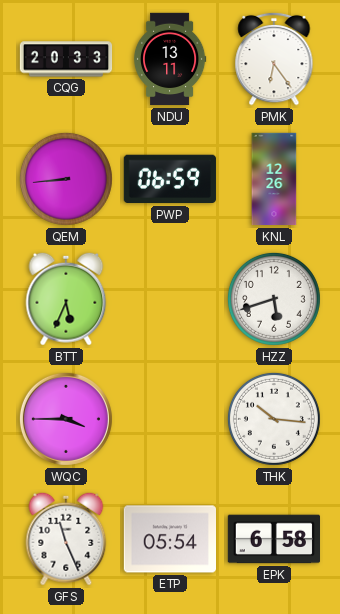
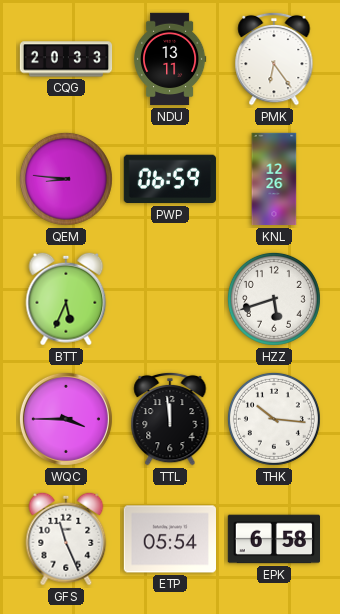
QEM: 8:44 -> 8:46 (66, 179)
TTL: none -> 11:59 (170, 419)
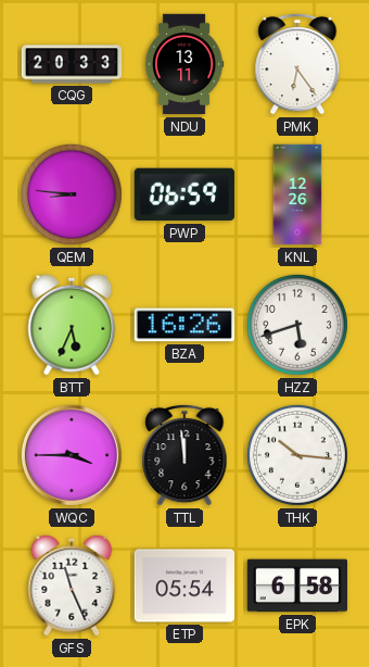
BZA: none -> 16:26 (184, 325)
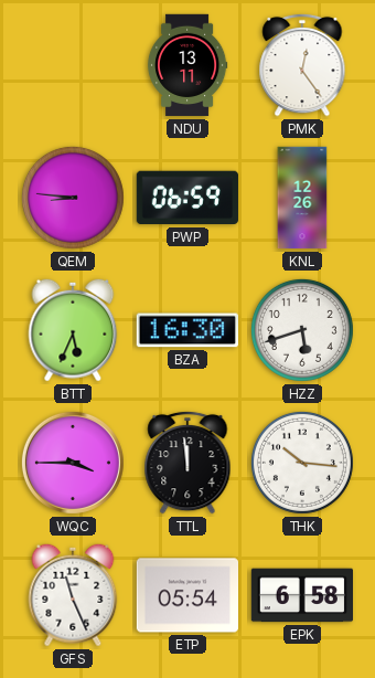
CQG: 20:33 -> none (72, 64)
PMK: 6:24 -> 12:24 (302, 65)
BZA: 16:26 -> 16:30 (187, 330)
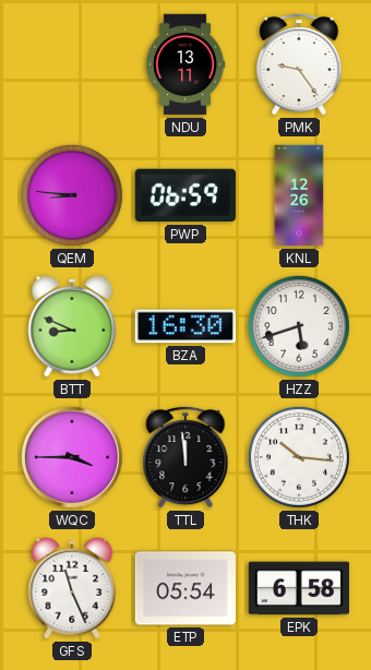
PMK: 12:24 -> 9:24 (299, 64)
BTT: 5:34 -> 8:49 (72, 326)
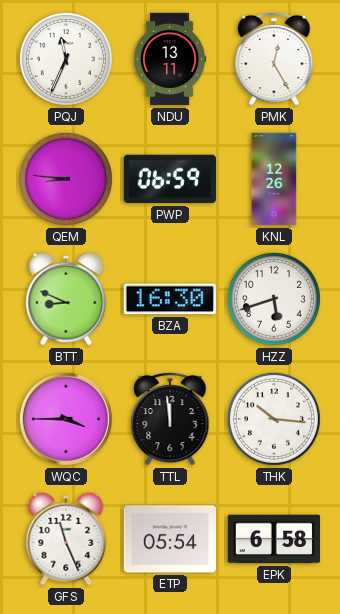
PQJ: none -> 11:34 (66, 59)
PMK: 9:24 -> 12:25 (274, 59)
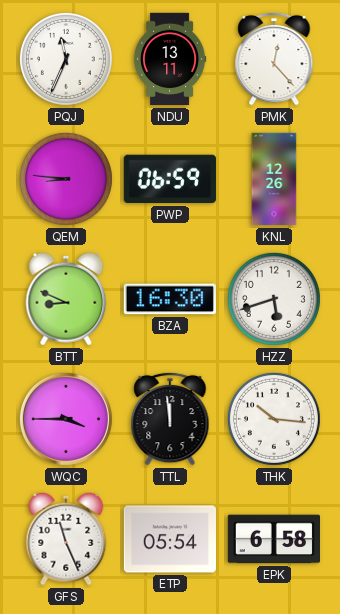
PMK: 12:25 -> 12:23 (274, 59)
